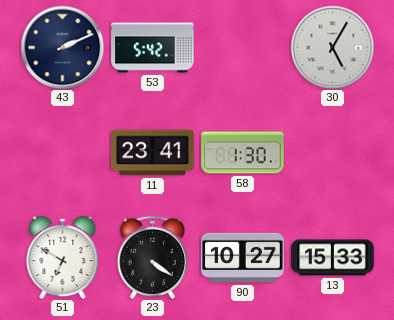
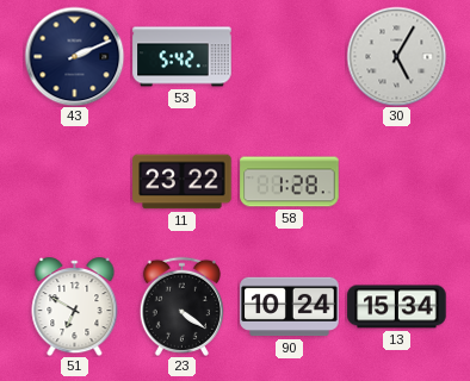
11: 23:41 -> 23:22 (183, 182)
58: 1:30 -> 1:28 (290, 182)
90: 10:27 -> 10:24 (290, 307)
13: 15:33 -> 15:34 (397, 307)
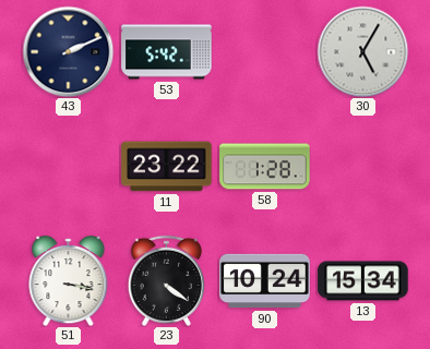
51: 6:50 -> 3:17 (69, 281)
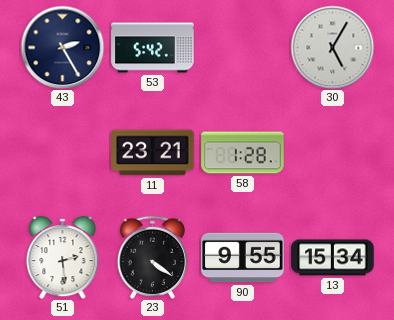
43: 2:11 -> 2:25 (62, 47)
11: 23:22 -> 23:21 (153, 153)
51: 3:17 -> 2:29 (63, 258)
90: 10:24 -> 9:55 (243, 258)
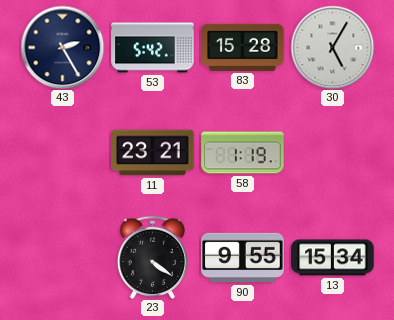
83: none -> 15:28 (243, 47)
58: 1:28 -> 1:19 (243, 153)
51: 2:29 -> none (63, 258)
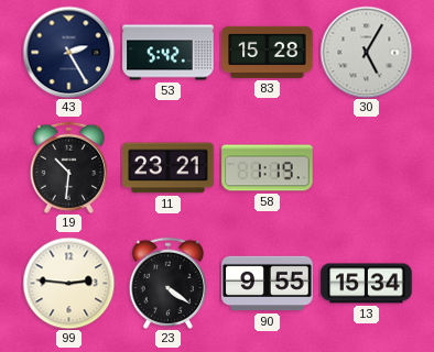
19: none -> 10:31 (68, 167)
99: none -> 2:46 (68, 283)
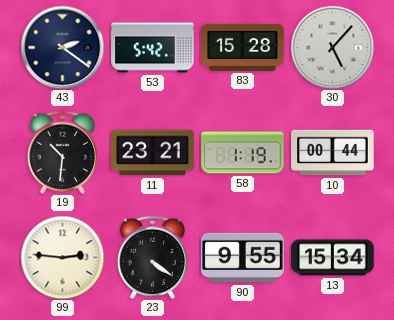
43: 2:25 -> 2:21 (62, 47)
30: 5:05 -> 5:07 (332, 47)
10: none -> 00:44 (333, 153)
